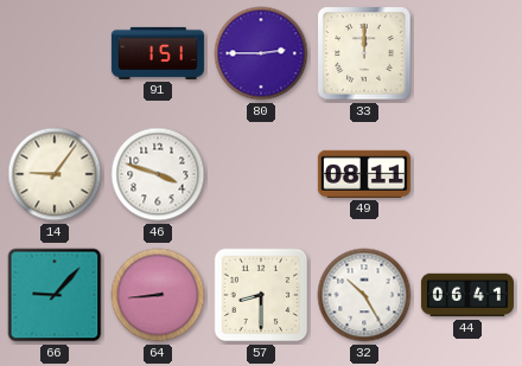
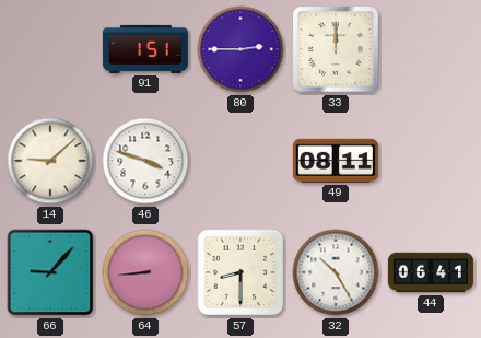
14: 9:06 -> 9:08 (50, 161)
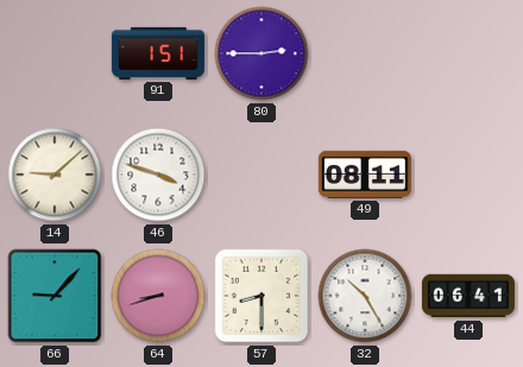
33: 12:00 -> none (336, 49)
64: 8:44 -> 8:42 (158, 296)
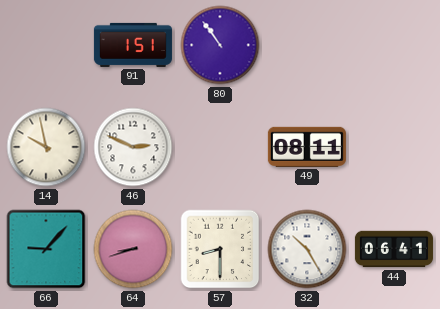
80: 2:45 -> 10:54 (220, 45)
14: 9:08 -> 9:58 (46, 147)
46: 3:48 -> 2:49 (133, 147)
